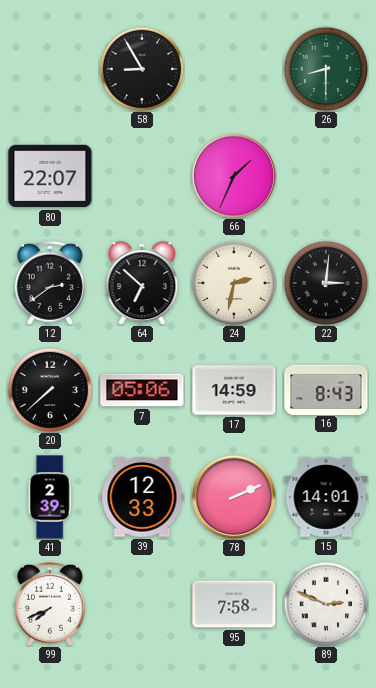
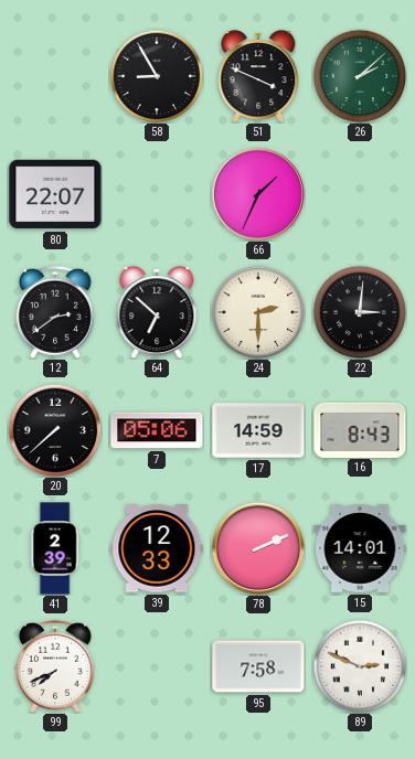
51: none -> 3:49 (258, 76)
26: 8:30 -> 2:08 (360, 76)
24: 2:32 -> 2:30 (258, 312)
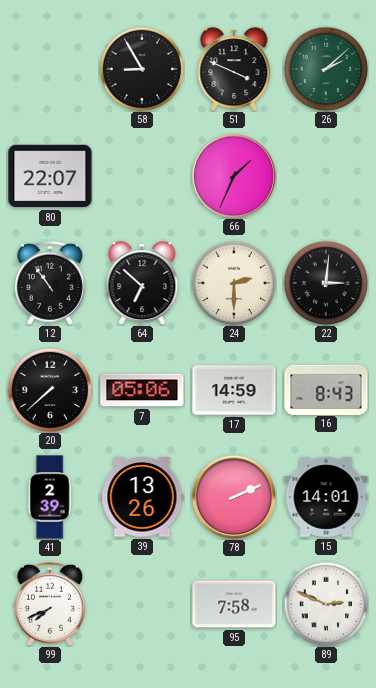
12: 2:39 -> 10:54 (50, 283)
39: 12:33 -> 13:26 (142, 497)
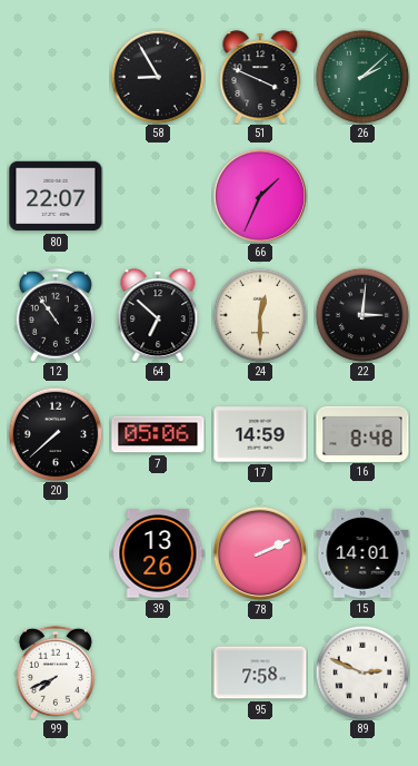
24: 2:30 -> 12:30 (260, 315)
16: 8:43 -> 8:48 (362, 433)
41: 2:39 -> none (50, 497)
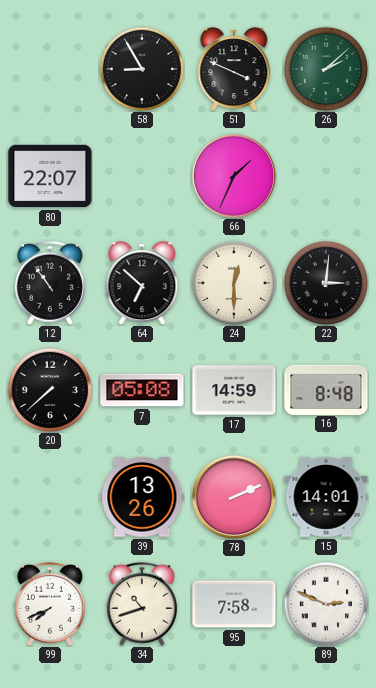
7: 05:06 -> 05:08 (142, 390)
34: none -> 10:42 (142, 604)
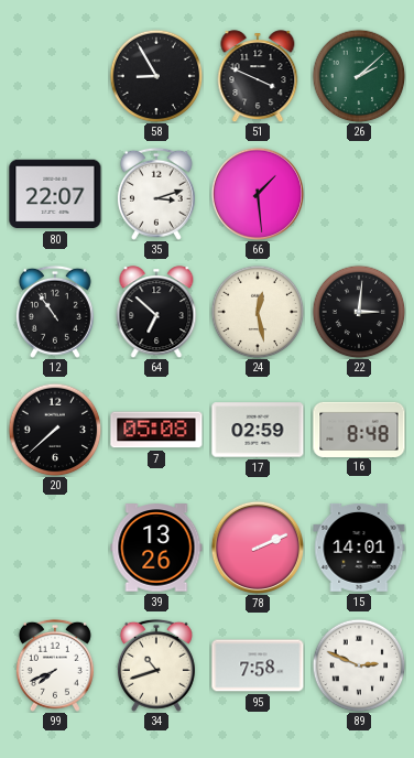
35: none -> 3:12 (156, 194)
66: 1:34 -> 1:29 (257, 193)
24: 12:30 -> 12:28 (258, 312)
17: 14:59 -> 02:59 (258, 430)
